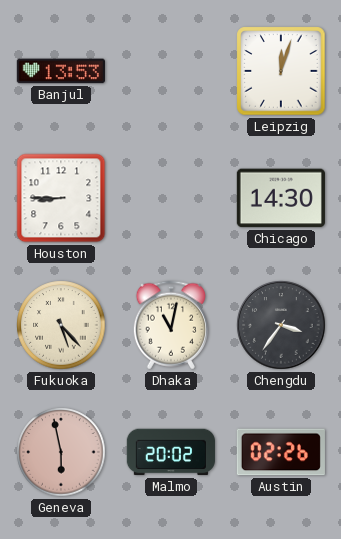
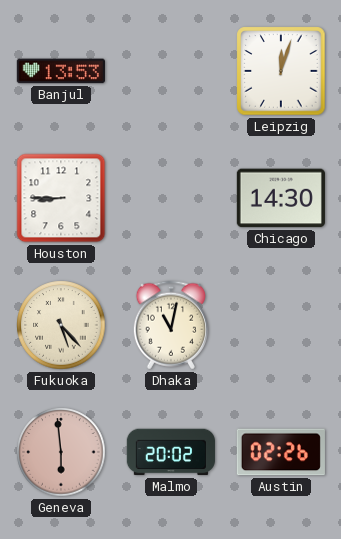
Chengdu: 3:36 -> none (281, 325)
Geneva: 5:58 -> 5:59 (61, 452)
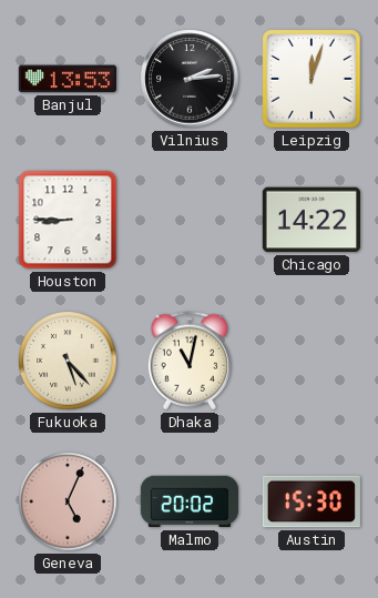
Vilnius: none -> 2:14 (190, 79)
Chicago: 14:30 -> 14:22 (311, 220)
Geneva: 5:59 -> 5:04 (68, 501)
Austin: 02:26 -> 15:30 (311, 501)
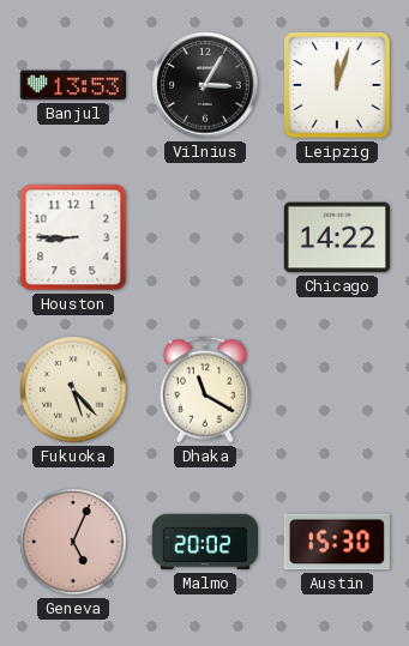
Vilnius: 2:14 -> 3:05 (205, 85)
Dhaka: 11:02 -> 11:20 (205, 390)
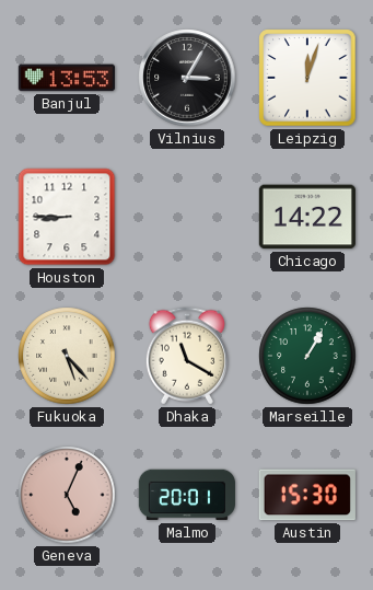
Marseille: none -> 1:05 (307, 356)
Malmo: 20:02 -> 20:01 (187, 495)
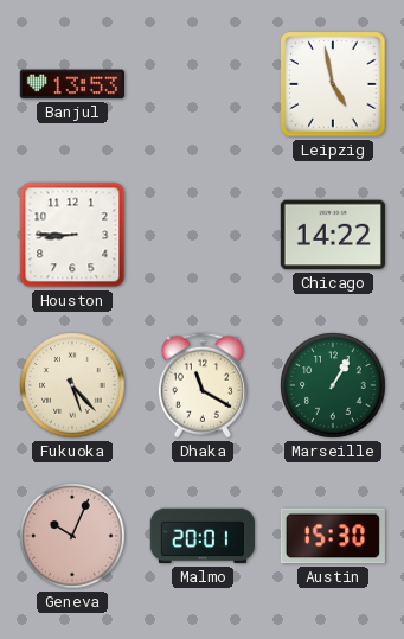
Vilnius: 3:05 -> none (187, 78)
Leipzig: 12:03 -> 4:58 (333, 84)
Geneva: 5:04 -> 10:04 (72, 536)
